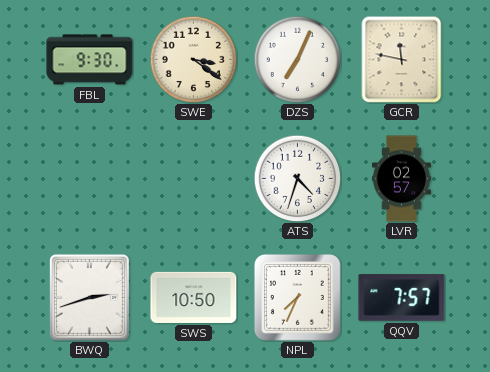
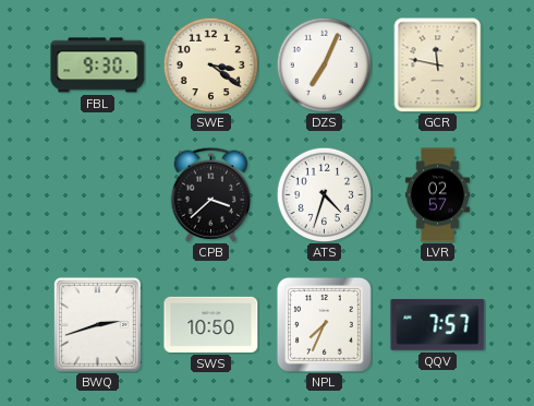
CPB: none -> 3:38 (211, 194)
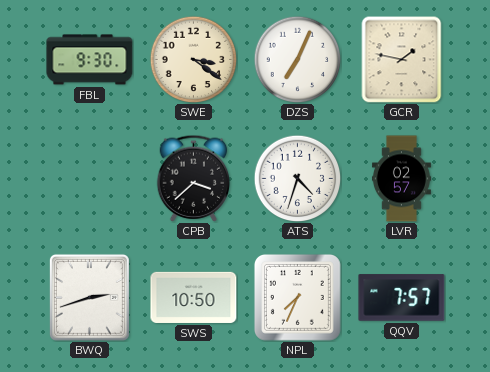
GCR: 11:47 -> 1:47 (402, 59)
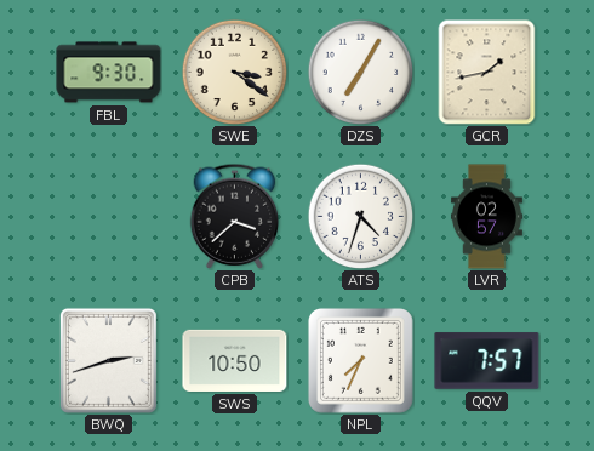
DZS: 7:04 -> 7:05 (360, 72)
GCR: 1:47 -> 1:43 (487, 72)
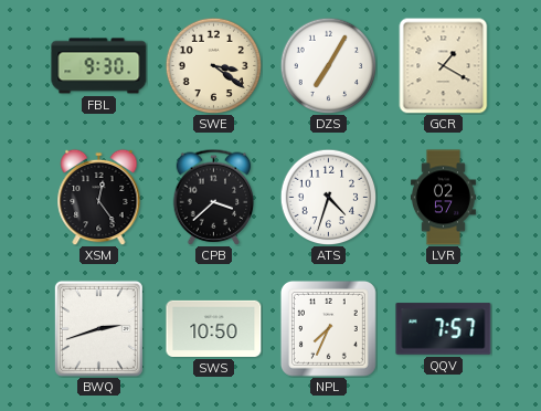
GCR: 1:43 -> 1:20 (444, 65)
XSM: none -> 12:24 (99, 197)
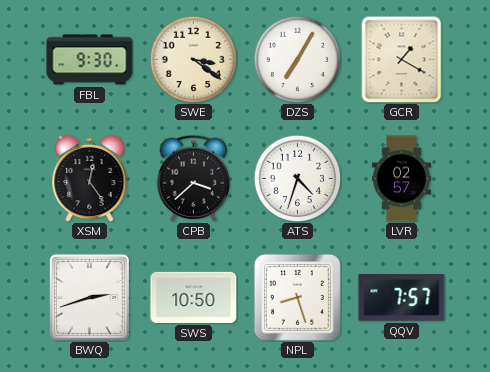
NPL: 7:34 -> 8:27 (297, 297)
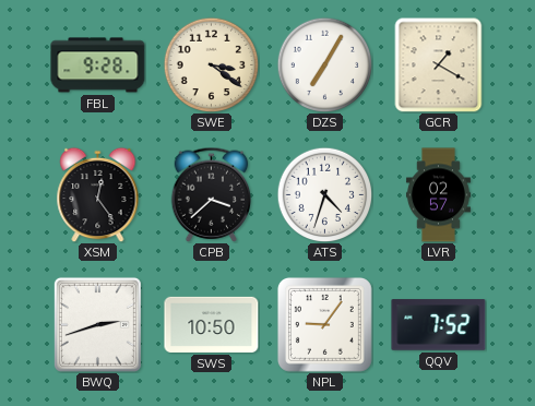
FBL: 9:30 -> 9:28 (98, 65)
NPL: 8:27 -> 9:06 (324, 324)
QQV: 7:57 -> 7:52 (439, 325)
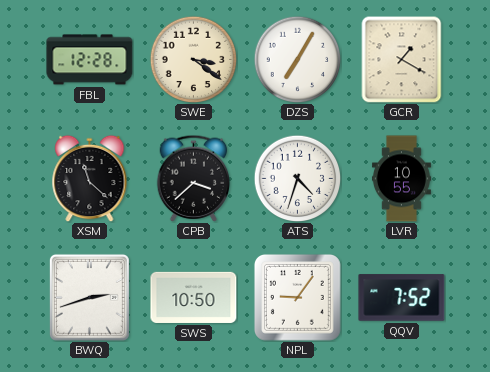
FBL: 9:28 -> 12:28 (90, 60)
XSM: 12:24 -> 11:22 (90, 178)
LVR: 02:57 -> 10:55 (401, 179)
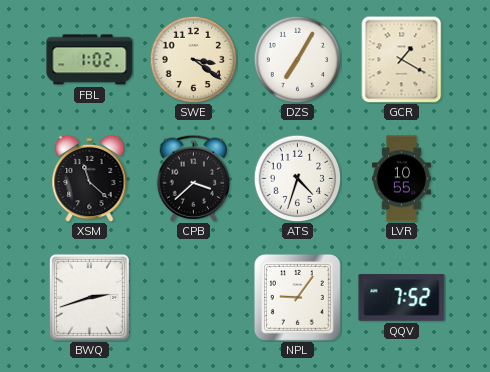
FBL: 12:28 -> 1:02 (90, 60)
SWS: 10:50 -> none (194, 297)
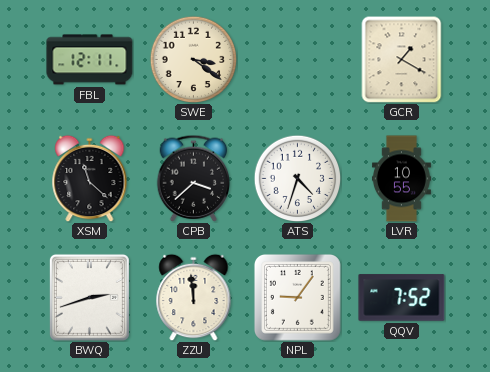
FBL: 1:02 -> 12:11 (90, 60)
DZS: 7:05 -> none (297, 59)
ZZU: none -> 11:59 (194, 297)
